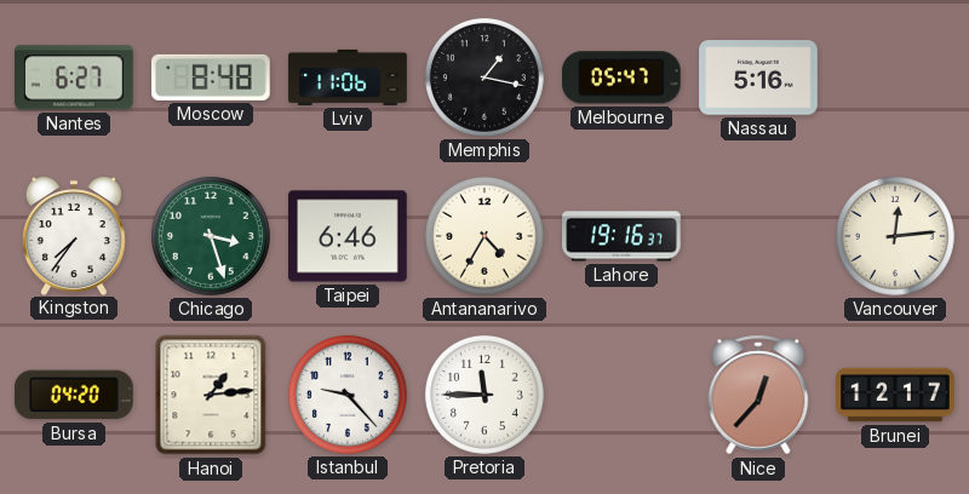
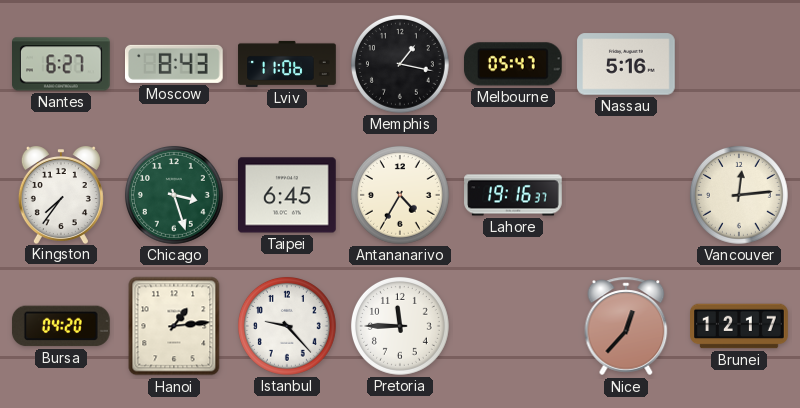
Moscow: 8:48 -> 8:43 (175, 64)
Taipei: 6:46 -> 6:45 (288, 195)
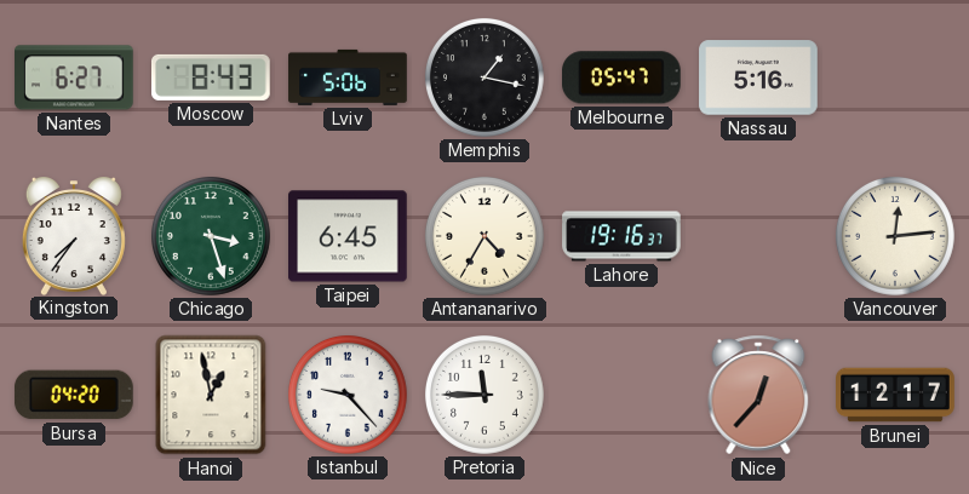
Lviv: 11:06 -> 5:06 (348, 77)
Hanoi: 1:14 -> 12:58 (211, 395)
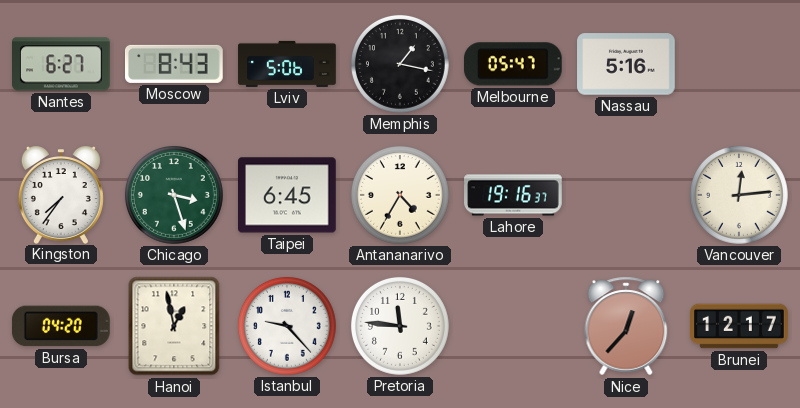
Pretoria: 11:45 -> 11:46 (400, 326)
